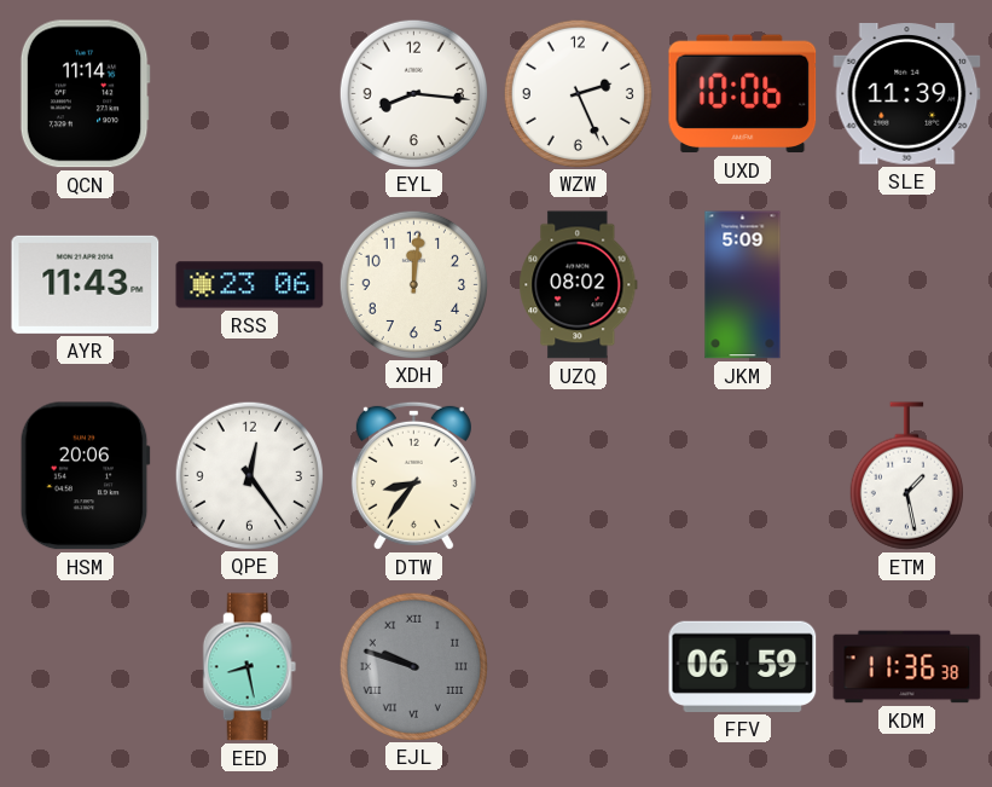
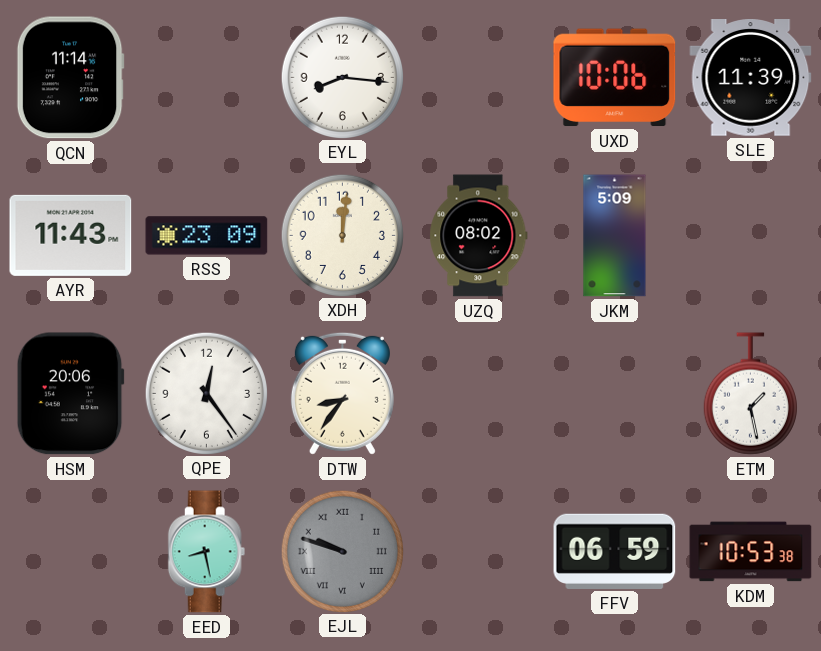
WZW: 2:26 -> none (578, 93)
RSS: 23:06 -> 23:09 (207, 236)
KDM: 11:36 -> 10:53 (751, 552)
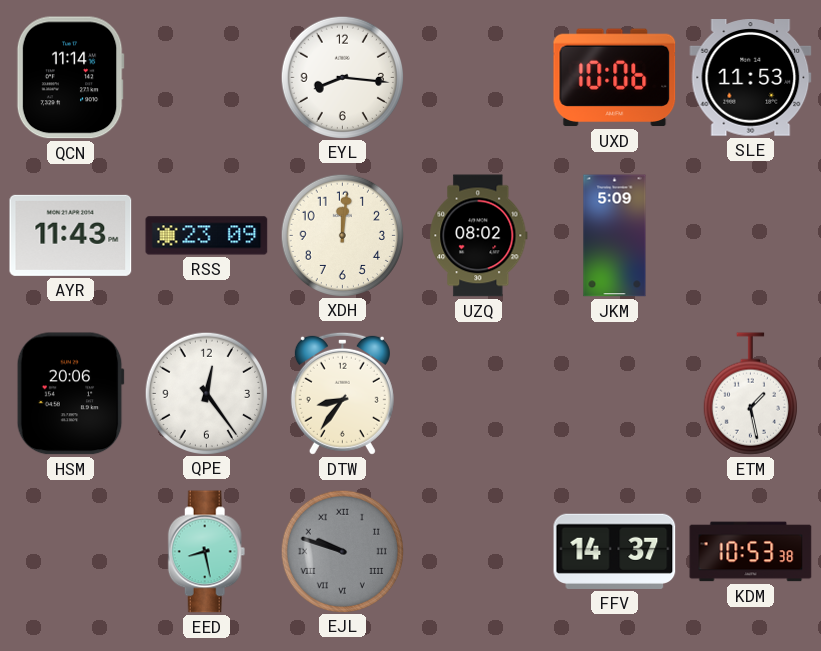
SLE: 11:39 -> 11:53 (751, 78)
FFV: 06:59 -> 14:37 (615, 551)
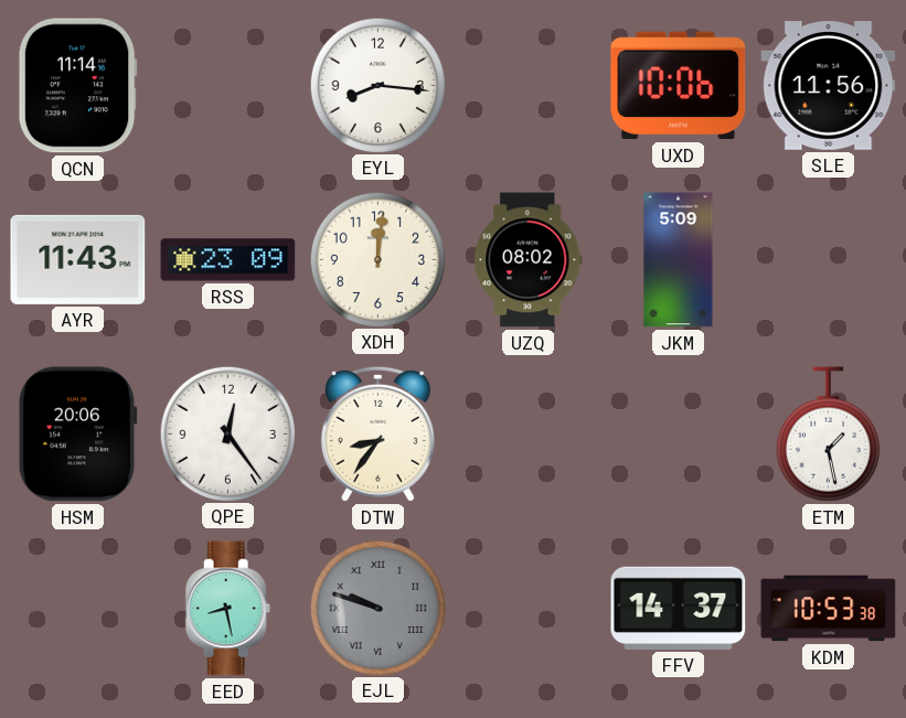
SLE: 11:53 -> 11:56 (829, 86)
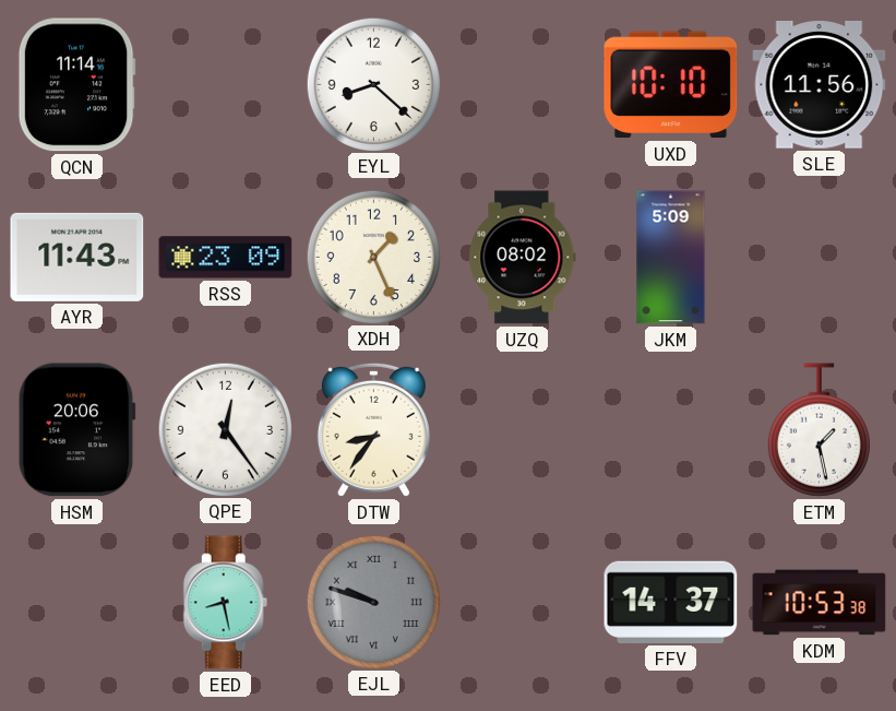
EYL: 8:16 -> 8:22 (373, 84)
UXD: 10:06 -> 10:10 (671, 85)
XDH: 12:01 -> 1:26 (373, 257)
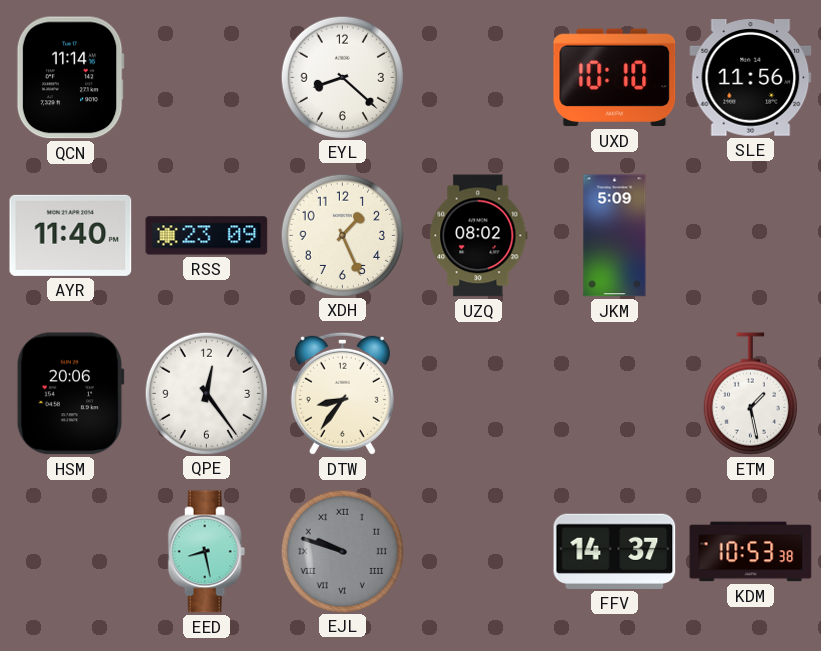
AYR: 11:43 -> 11:40 (71, 235)
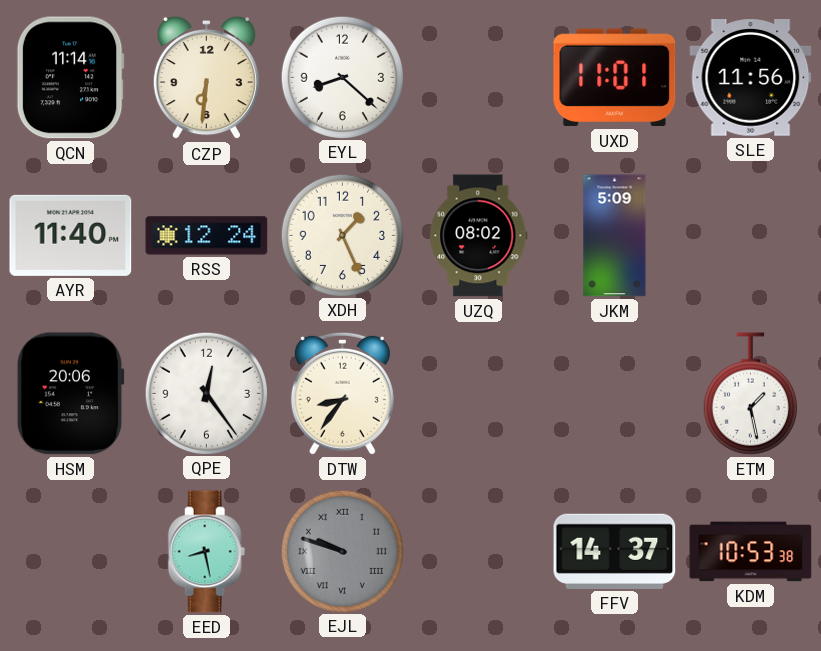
CZP: none -> 6:31 (206, 78)
UXD: 10:10 -> 11:01 (615, 78)
RSS: 23:09 -> 12:24 (207, 236)
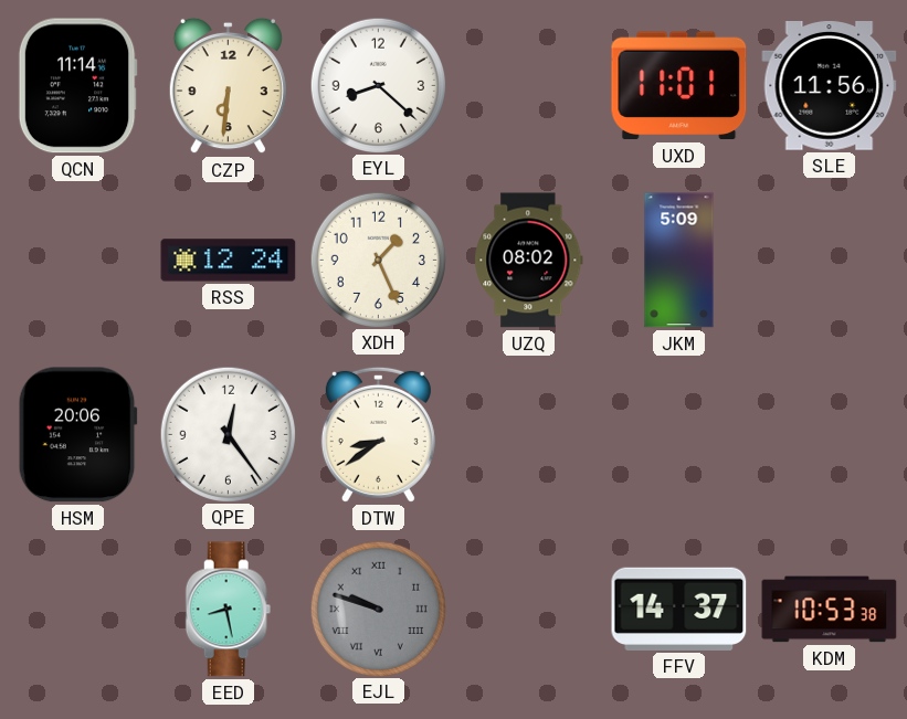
AYR: 11:40 -> none (71, 235)
DTW: 8:36 -> 8:39 (378, 434)
ETM: 1:28 -> none (750, 394)
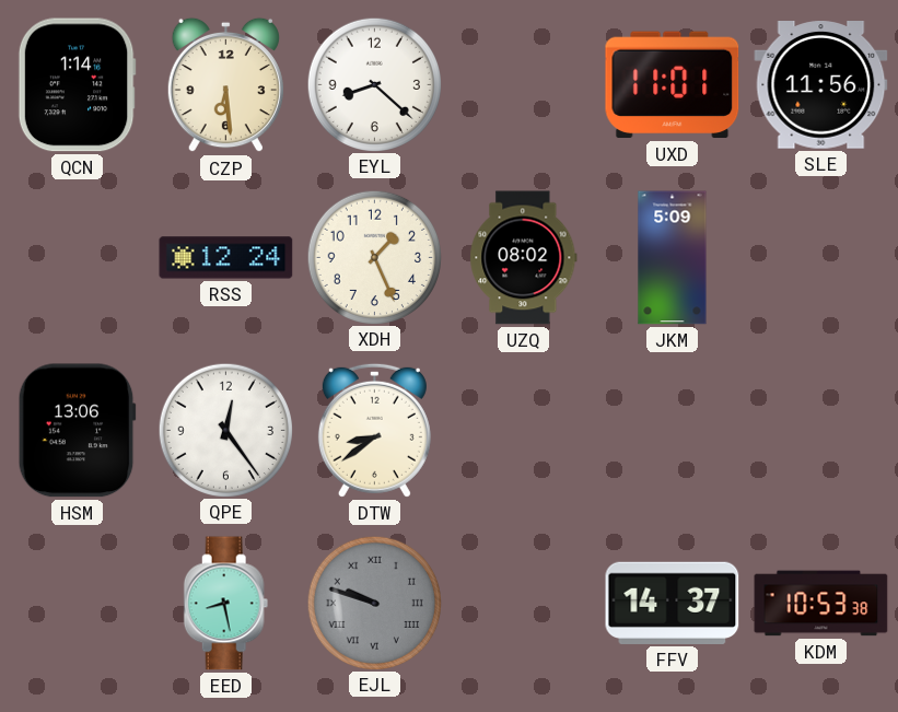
QCN: 11:14 -> 1:14 (77, 85)
CZP: 6:31 -> 6:29 (225, 85)
HSM: 20:06 -> 13:06 (77, 431)
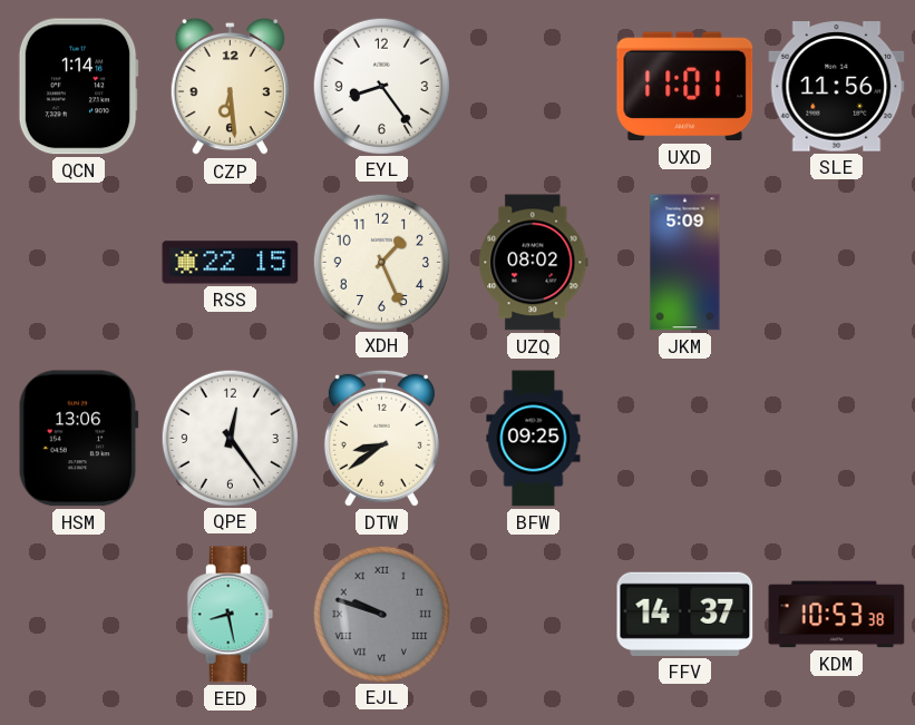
EYL: 8:22 -> 8:24 (381, 86)
RSS: 12:24 -> 22:15 (231, 263)
BFW: none -> 09:25 (534, 439)
